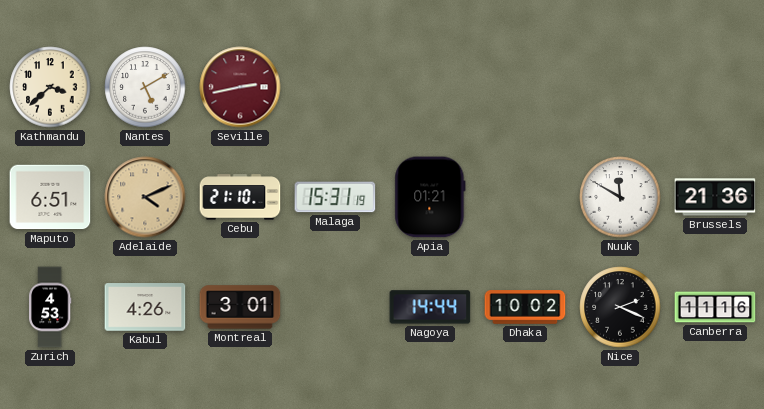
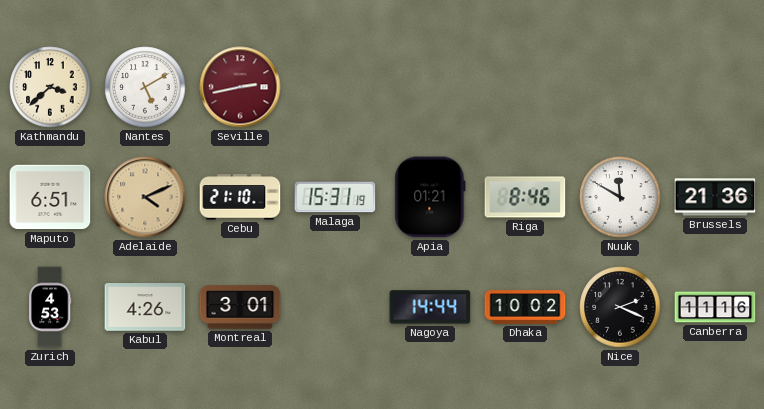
Riga: none -> 8:46 (525, 197)
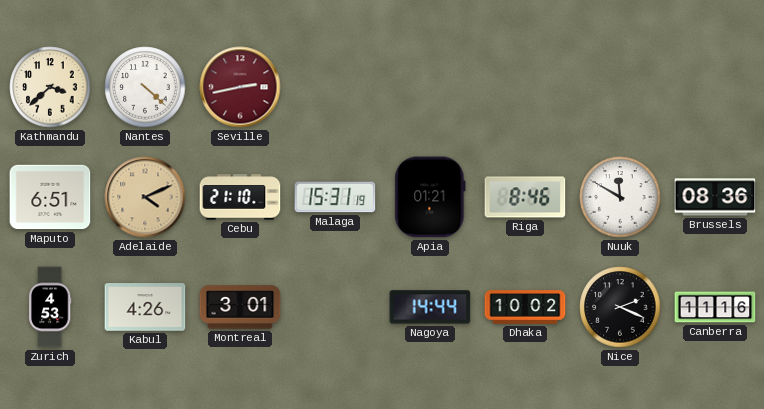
Nantes: 5:10 -> 4:22 (145, 87)
Brussels: 21:36 -> 08:36 (715, 197)
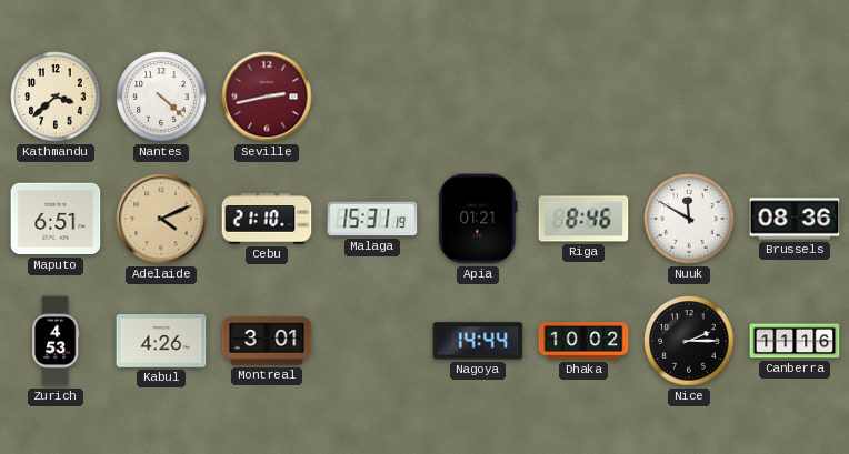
Nice: 2:19 -> 2:15 (689, 341)
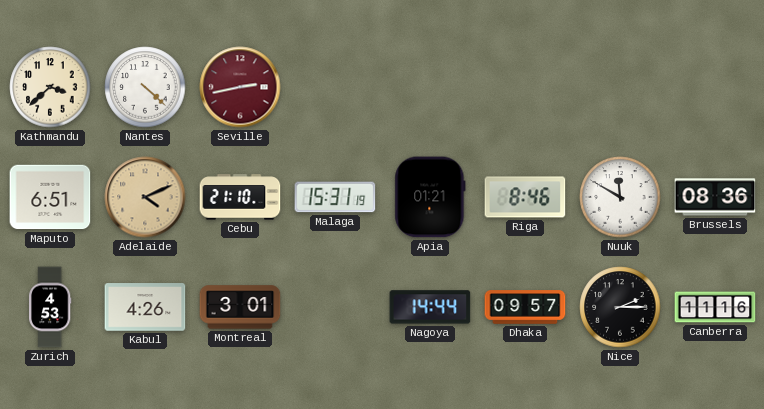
Dhaka: 10:02 -> 09:57 (525, 307)
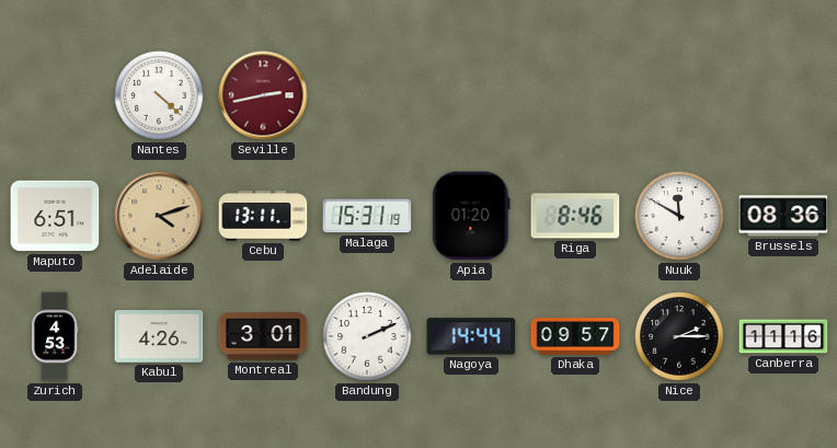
Kathmandu: 3:38 -> none (50, 87)
Adelaide: 4:11 -> 4:12 (159, 216)
Cebu: 21:10 -> 13:11 (263, 216)
Apia: 01:21 -> 01:20 (471, 216)
Bandung: none -> 2:11 (367, 336)
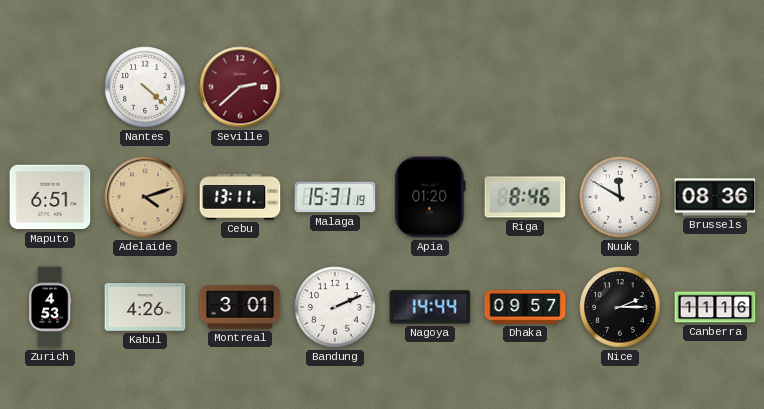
Seville: 2:43 -> 2:38 (240, 87)
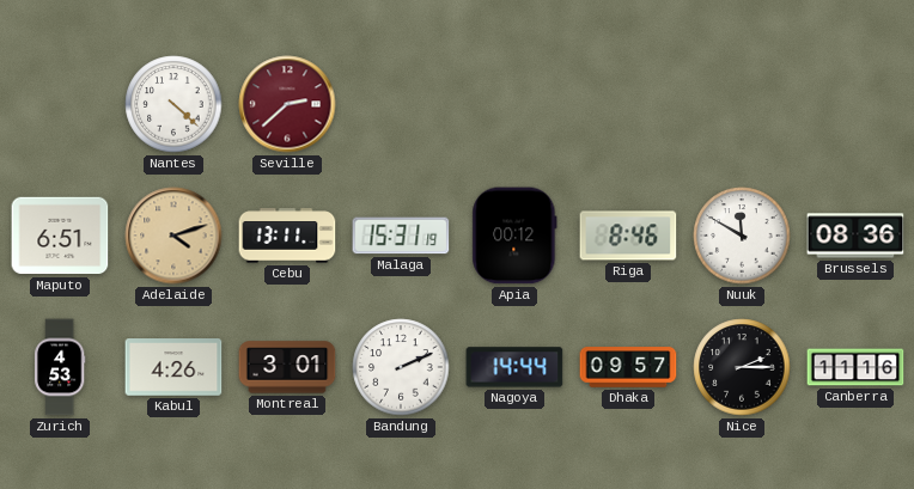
Apia: 01:20 -> 00:12 (514, 236)
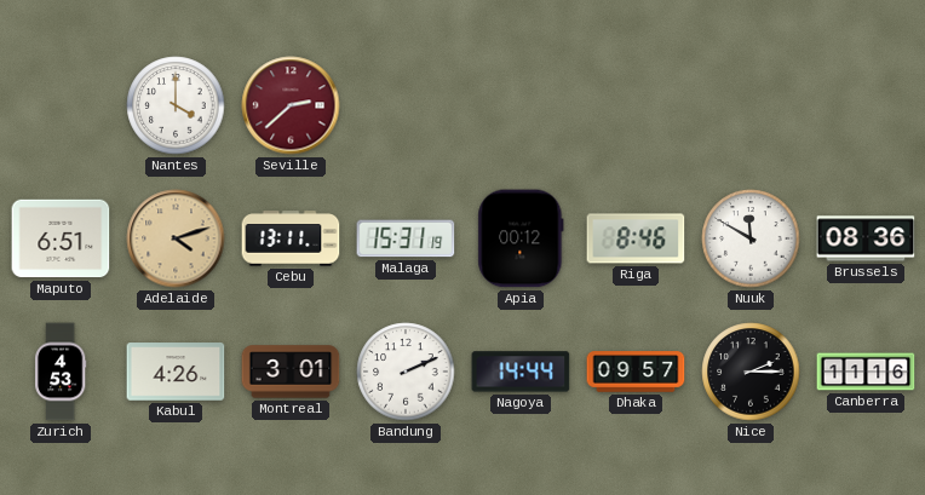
Nantes: 4:22 -> 4:00 (176, 105)
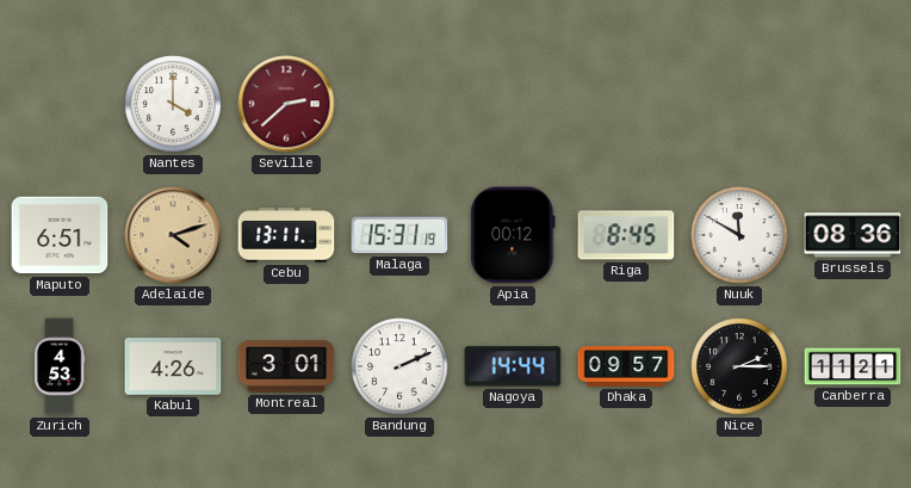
Riga: 8:46 -> 8:45 (626, 235)
Canberra: 11:16 -> 11:21 (853, 366)
